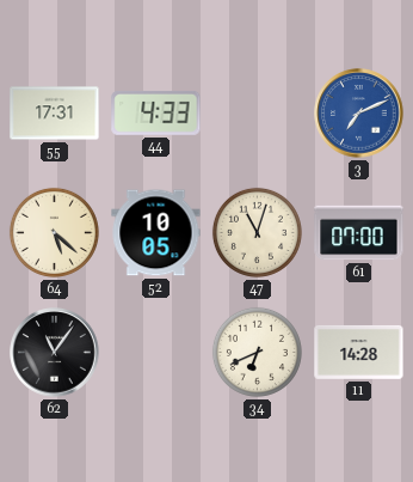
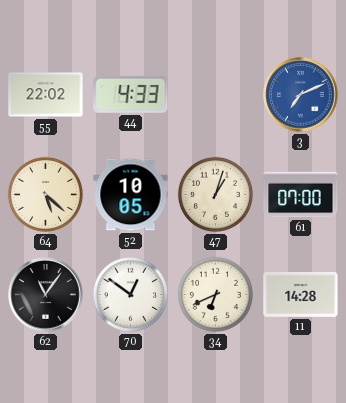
55: 17:31 -> 22:02 (46, 95)
47: 11:03 -> 1:03 (215, 194)
70: none -> 12:51 (130, 294)
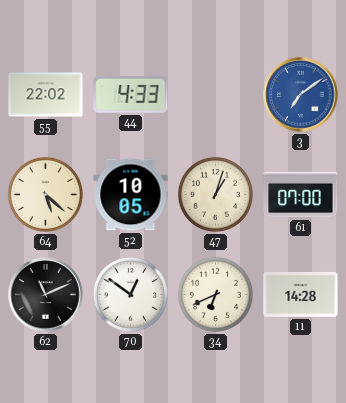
3: 7:11 -> 7:09 (301, 95)
62: 11:06 -> 11:11 (46, 295)
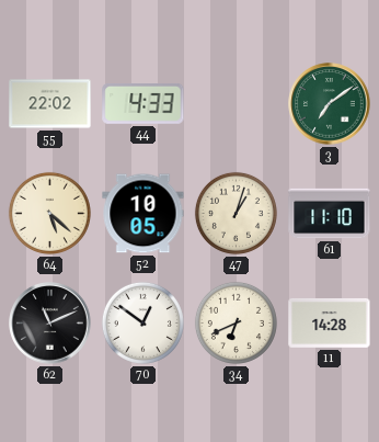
3 dial: blue -> green (330, 104)
61: 07:00 -> 11:10 (330, 214)
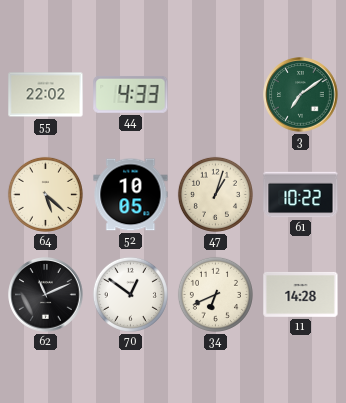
61: 11:10 -> 10:22 (301, 195)
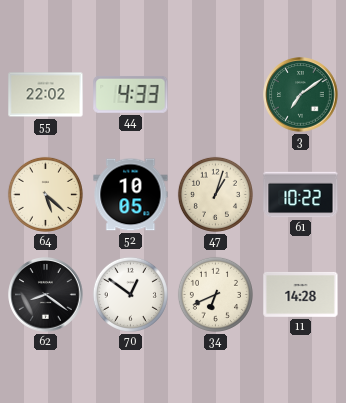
62: 11:11 -> 8:21 (46, 295)
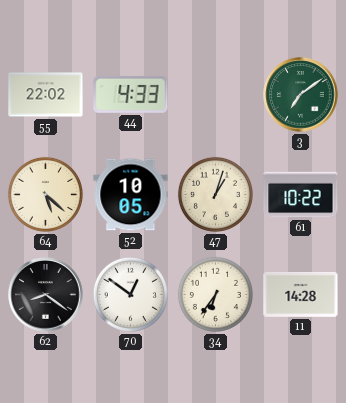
34: 6:41 -> 6:36 (215, 294)
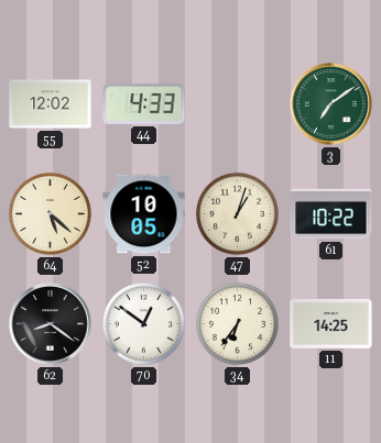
55: 22:02 -> 12:02 (51, 104)
11: 14:28 -> 14:25 (331, 323)
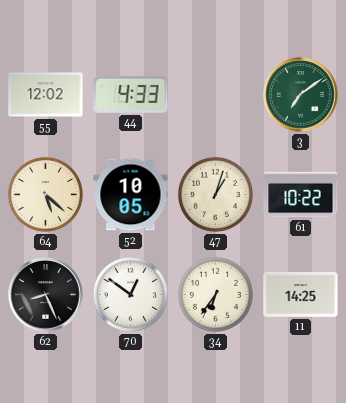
62: 8:21 -> 8:26 (46, 295)
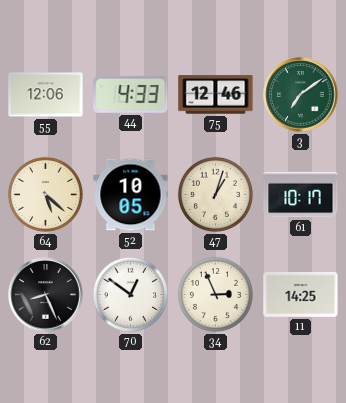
55: 12:02 -> 12:06 (46, 95)
75: none -> 12:46 (216, 95)
61: 10:22 -> 10:17 (301, 195)
34: 6:36 -> 2:56 (215, 294)
